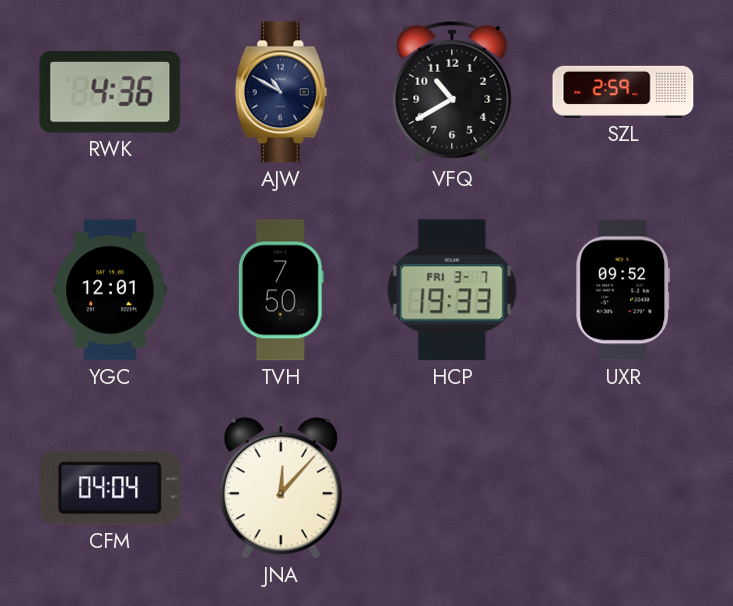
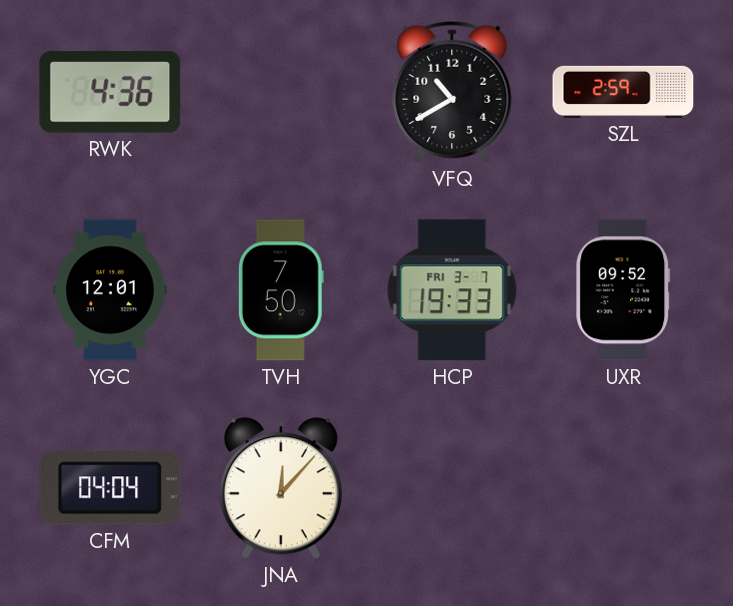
AJW: 10:50 -> none (281, 92)
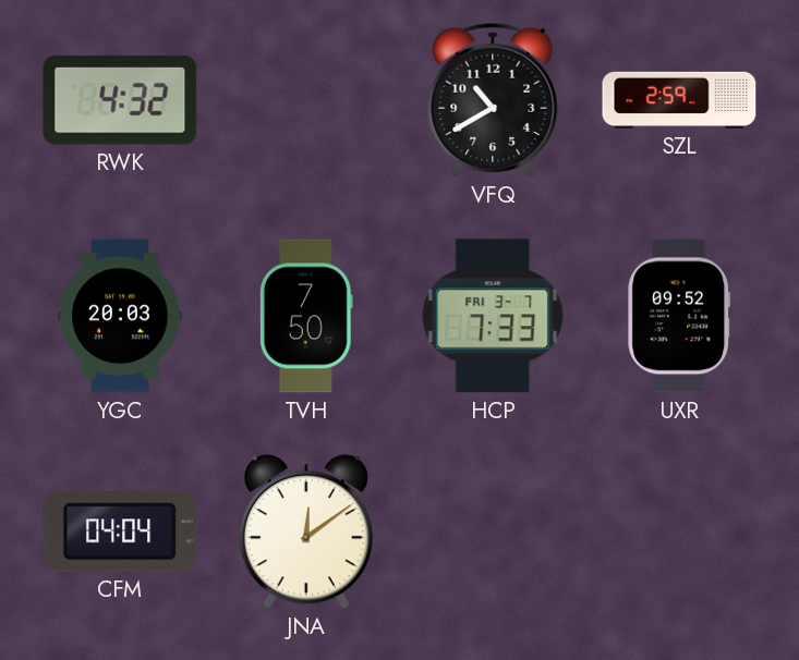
RWK: 4:36 -> 4:32 (120, 100)
YGC: 12:01 -> 20:03 (120, 316)
HCP: 19:33 -> 7:33 (493, 316)
JNA: 12:07 -> 12:09 (306, 531)
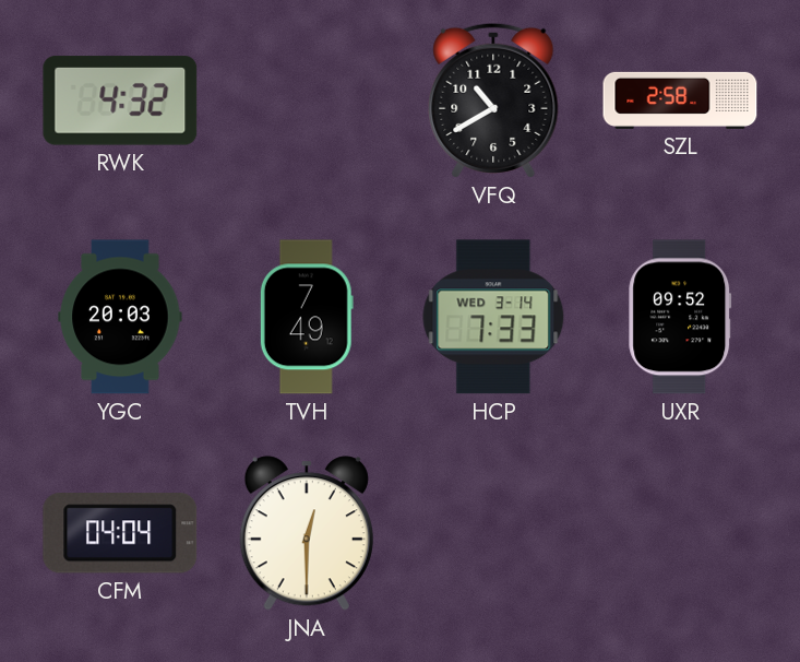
SZL: 2:59 -> 2:58 (680, 101)
TVH: 7:50 -> 7:49 (307, 317)
HCP date: FRI 3-7 -> WED 3-14 (493, 317)
JNA: 12:09 -> 12:30 (307, 533)
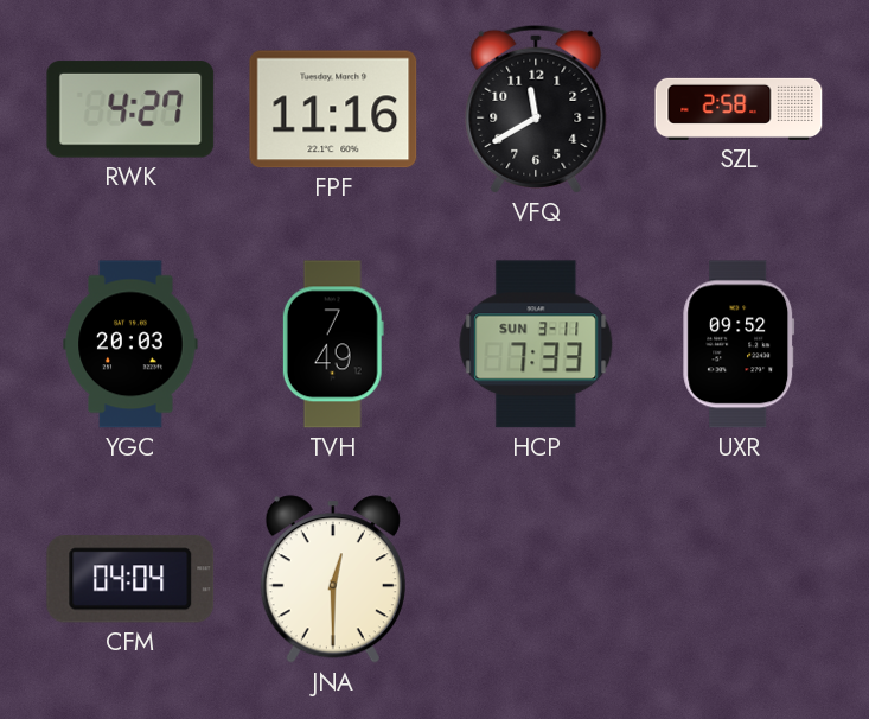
RWK: 4:32 -> 4:27 (130, 109)
FPF: none -> 11:16 (333, 109)
VFQ: 10:40 -> 11:40 (536, 109)
HCP date: WED 3-14 -> SUN 3-11 (536, 344)
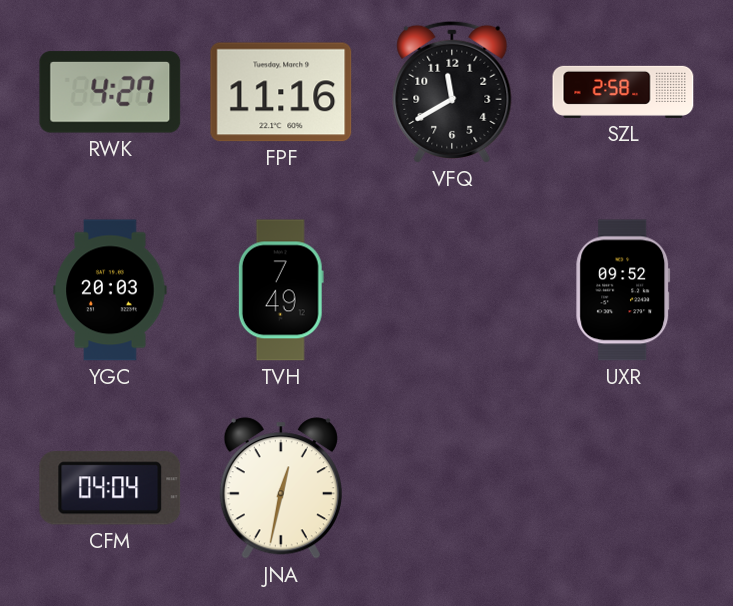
HCP: 7:33 -> none (536, 344)
JNA: 12:30 -> 12:32 (281, 488)
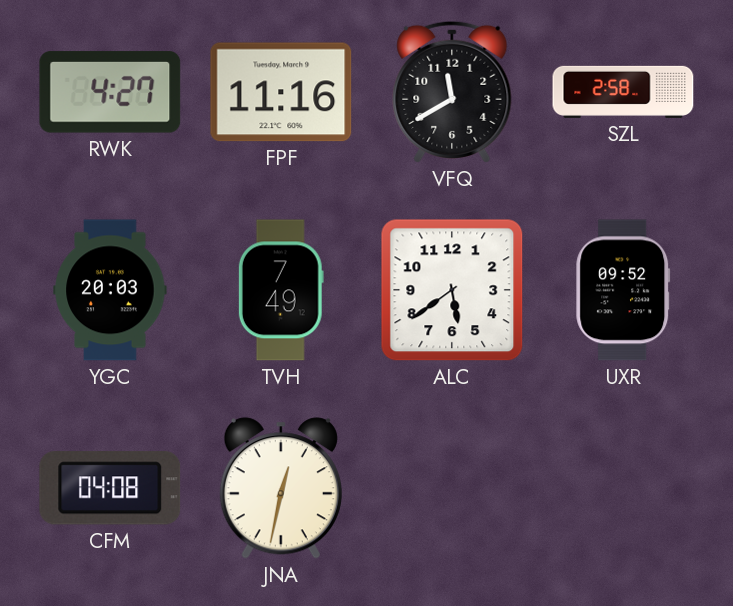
ALC: none -> 5:39 (452, 290)
CFM: 04:04 -> 04:08 (110, 488)
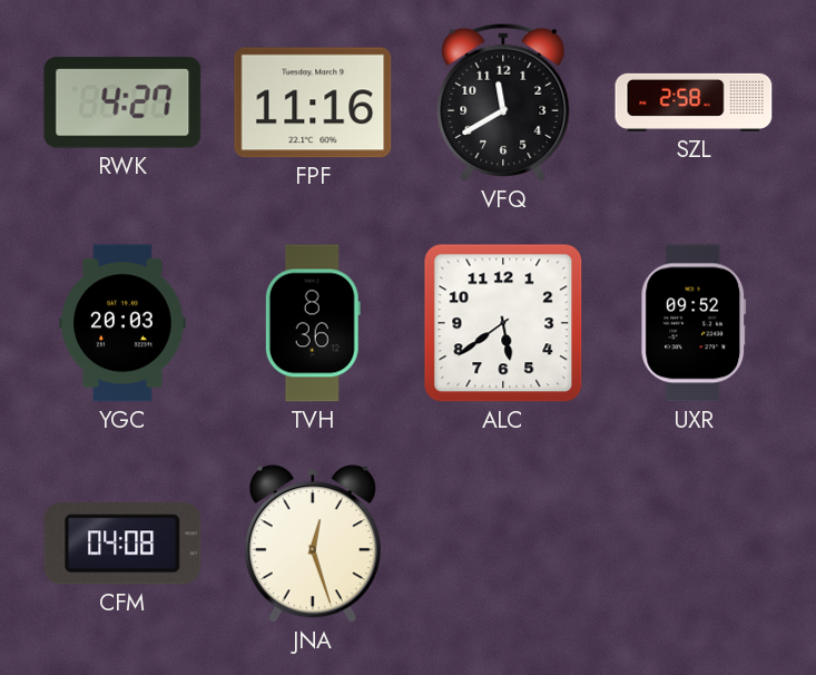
TVH: 7:49 -> 8:36 (313, 323)
JNA: 12:32 -> 12:27 (313, 544)
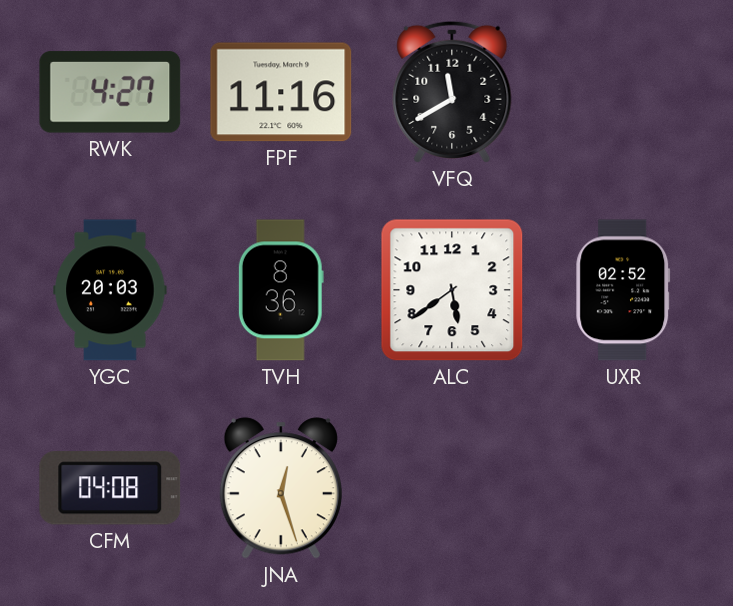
SZL: 2:58 -> none (694, 102)
UXR: 09:52 -> 02:52 (623, 290)
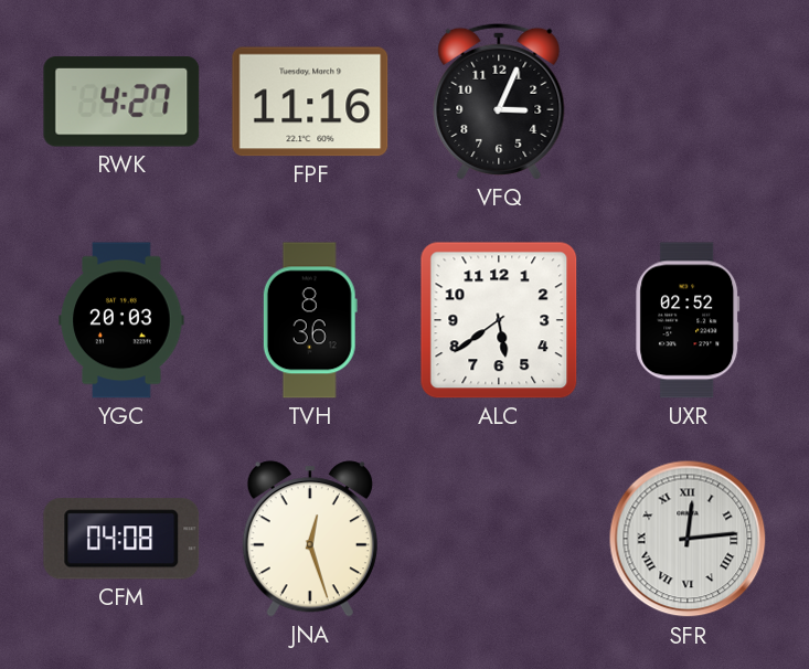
VFQ: 11:40 -> 3:04 (499, 102)
SFR: none -> 12:14 (688, 539)
